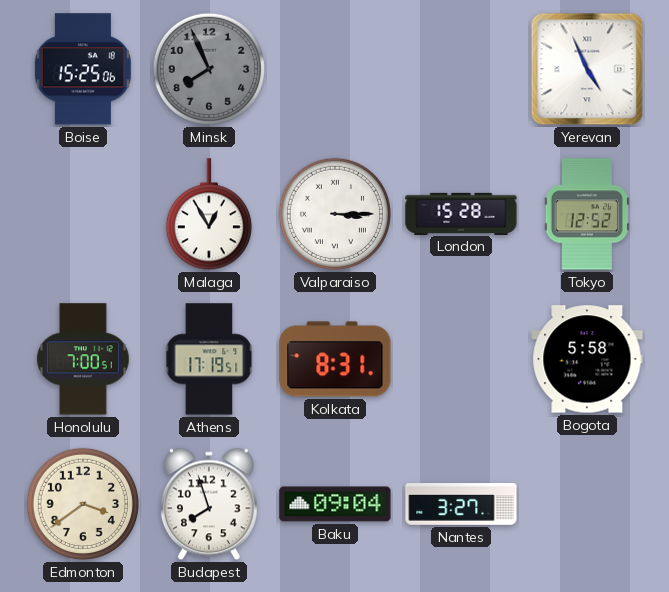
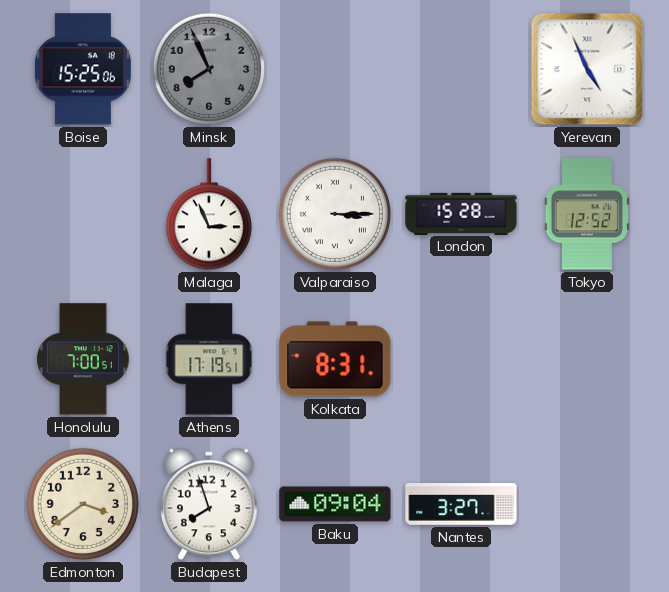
Malaga: 12:55 -> 2:56 (209, 215)
Bogota: 5:58 -> none (587, 359)
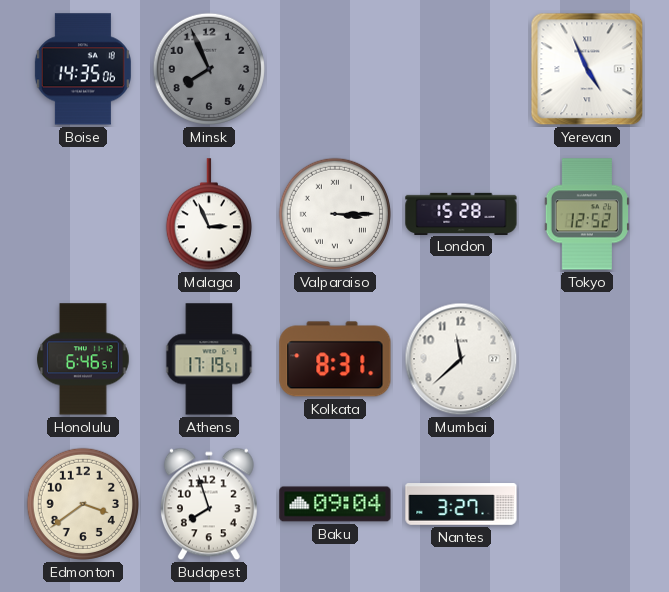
Boise: 15:25 -> 14:35 (83, 69)
Honolulu: 7:00 -> 6:46 (84, 359)
Mumbai: none -> 11:38 (461, 359)
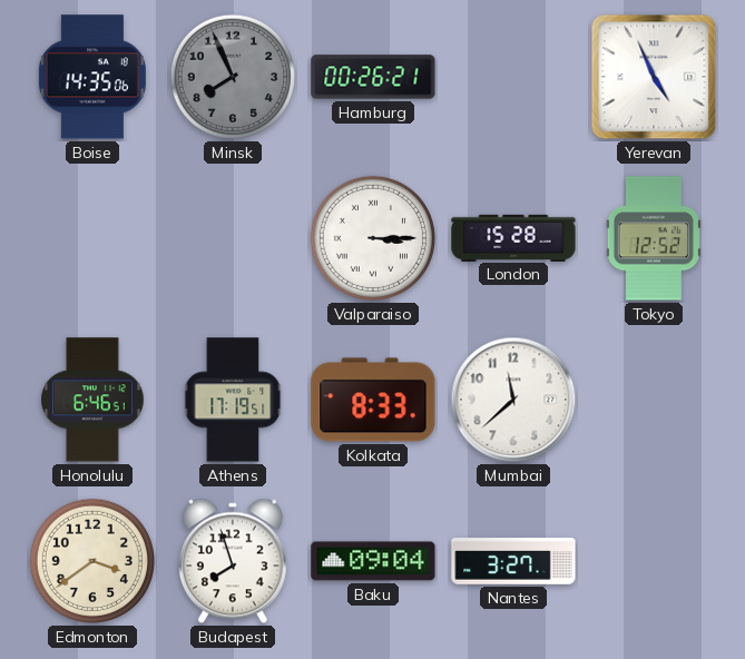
Hamburg: none -> 00:26 (373, 77)
Malaga: 2:56 -> none (209, 215)
Kolkata: 8:31 -> 8:33 (373, 400)
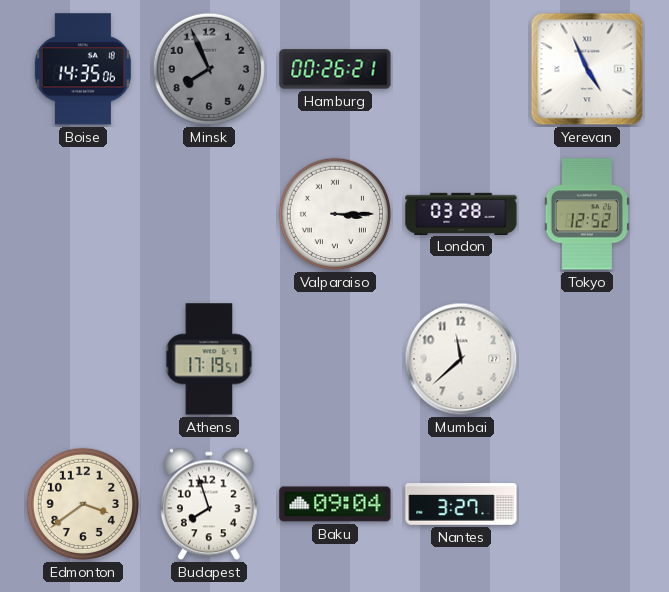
London: 15:28 -> 03:28 (461, 213)
Honolulu: 6:46 -> none (94, 400)
Kolkata: 8:33 -> none (373, 400)
